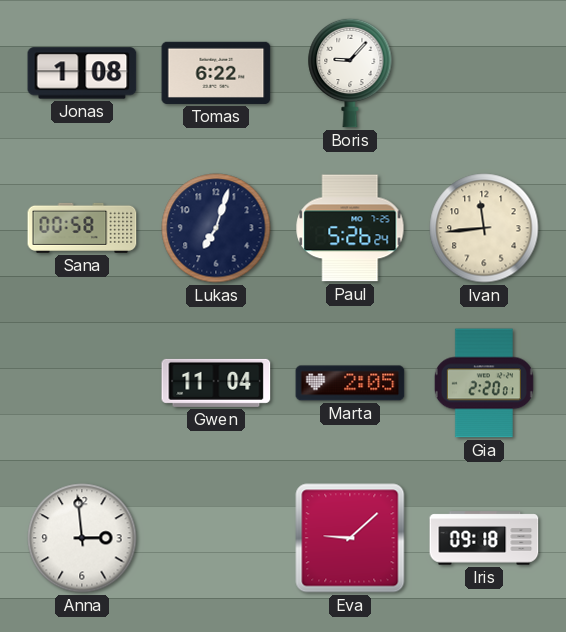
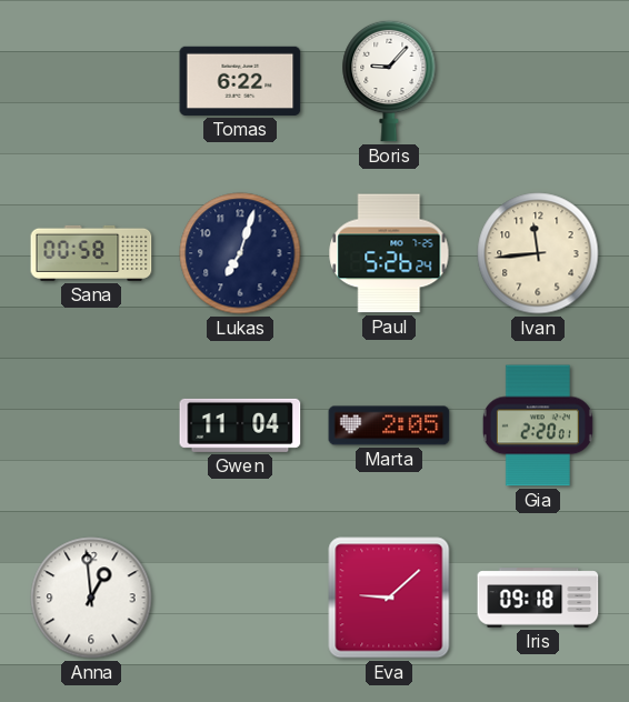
Jonas: 1:08 -> none (82, 73)
Anna: 2:59 -> 12:59 (91, 598)
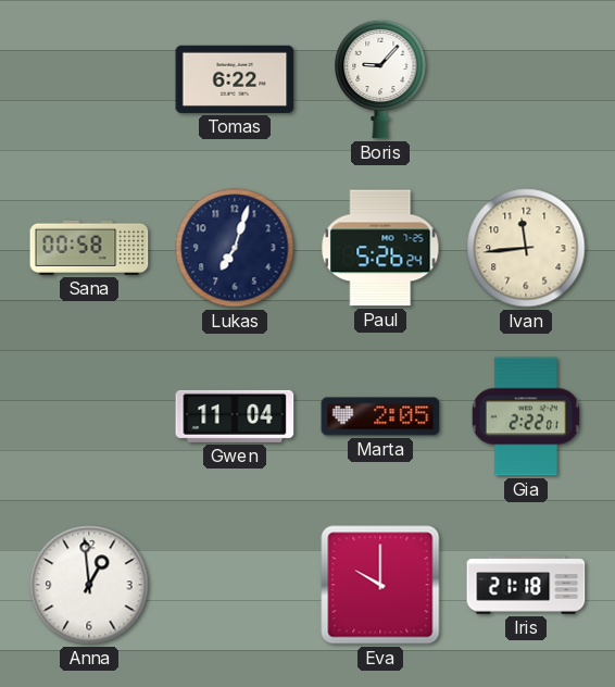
Gia: 2:20 -> 2:22 (526, 416)
Eva: 9:08 -> 10:00 (380, 585)
Iris: 09:18 -> 21:18 (526, 585)
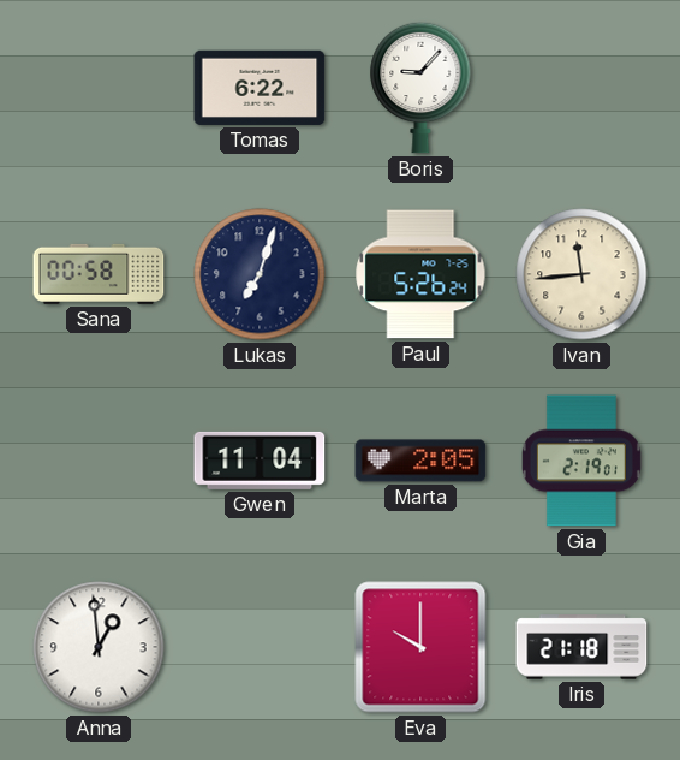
Gia: 2:22 -> 2:19 (581, 461)
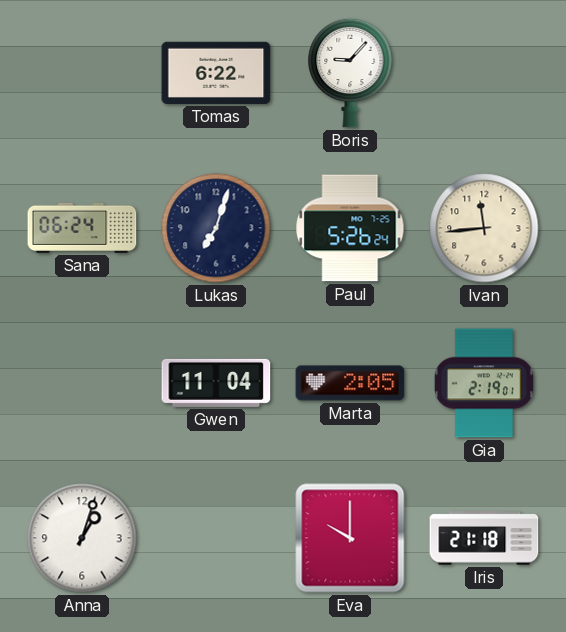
Sana: 00:58 -> 06:24 (82, 228)
Anna: 12:59 -> 1:03 (82, 538)
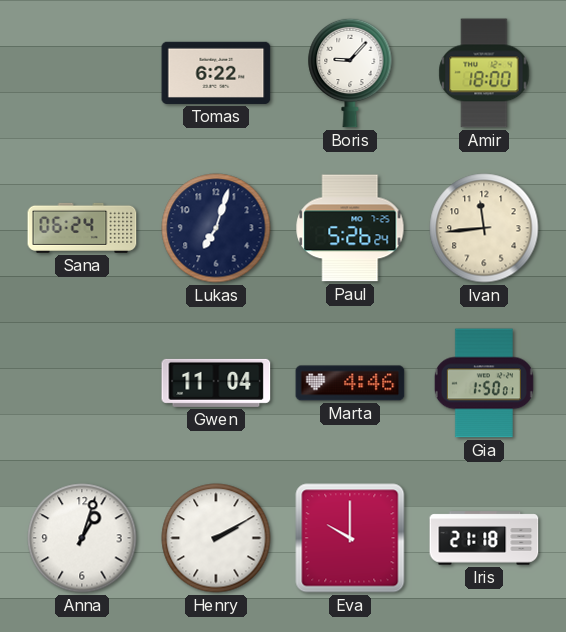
Amir: none -> 18:00 (484, 73)
Marta: 2:05 -> 4:46 (350, 383)
Gia: 2:19 -> 1:50 (484, 383)
Henry: none -> 2:10 (216, 538)
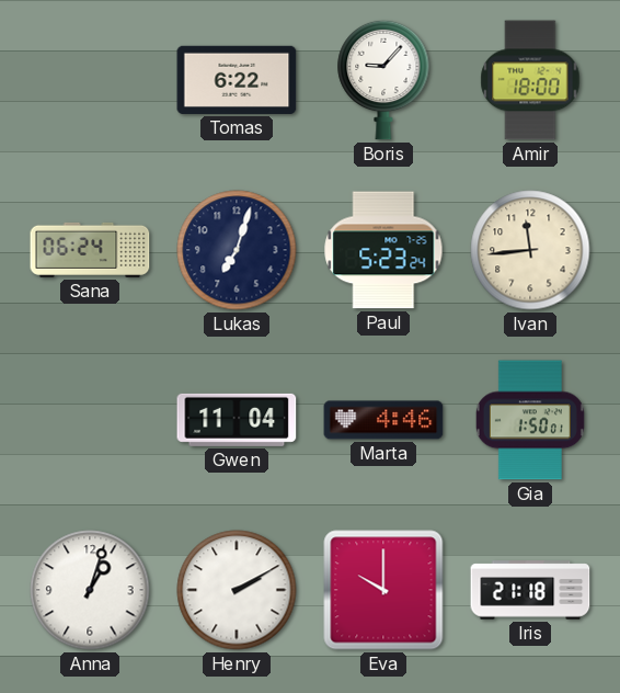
Paul: 5:26 -> 5:23 (383, 250)
